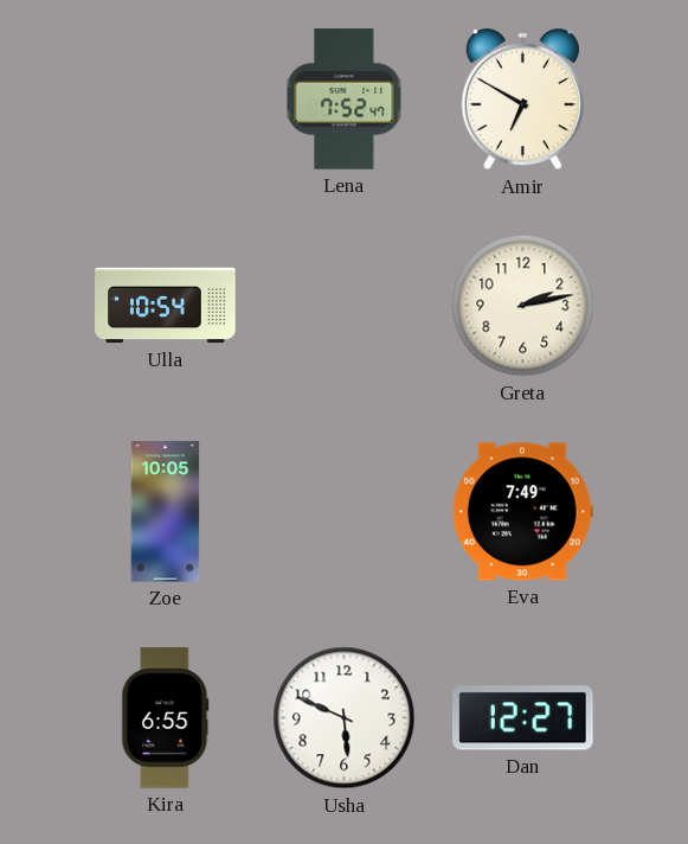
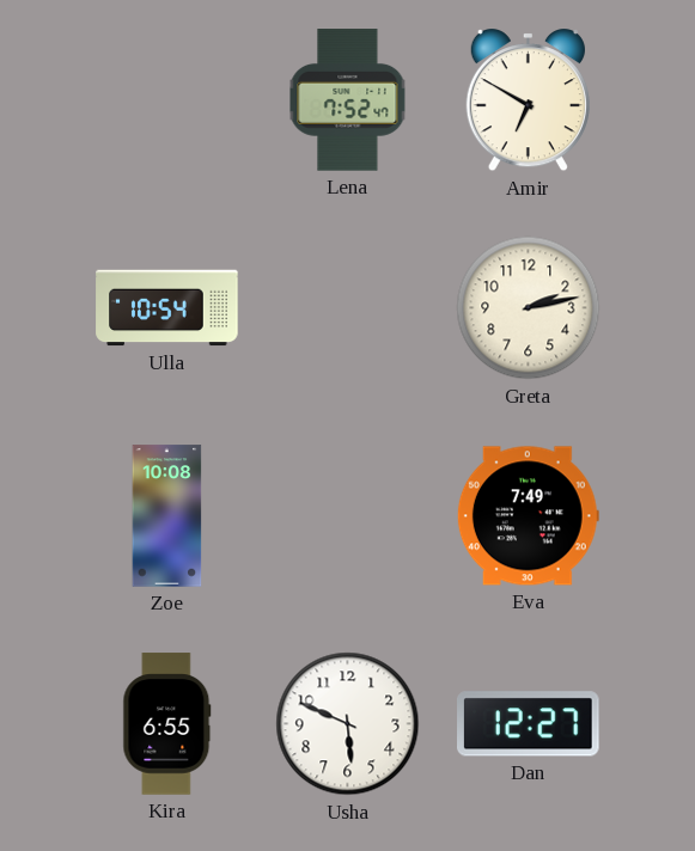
Zoe: 10:05 -> 10:08 (167, 516)
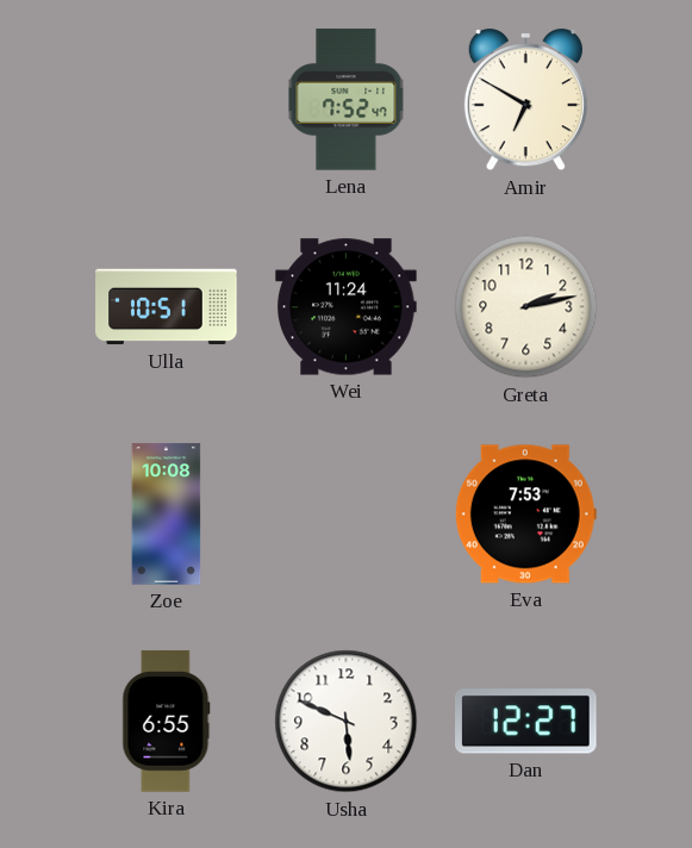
Ulla: 10:54 -> 10:51 (167, 307)
Wei: none -> 11:24 (347, 307)
Eva: 7:49 -> 7:53 (525, 515)
